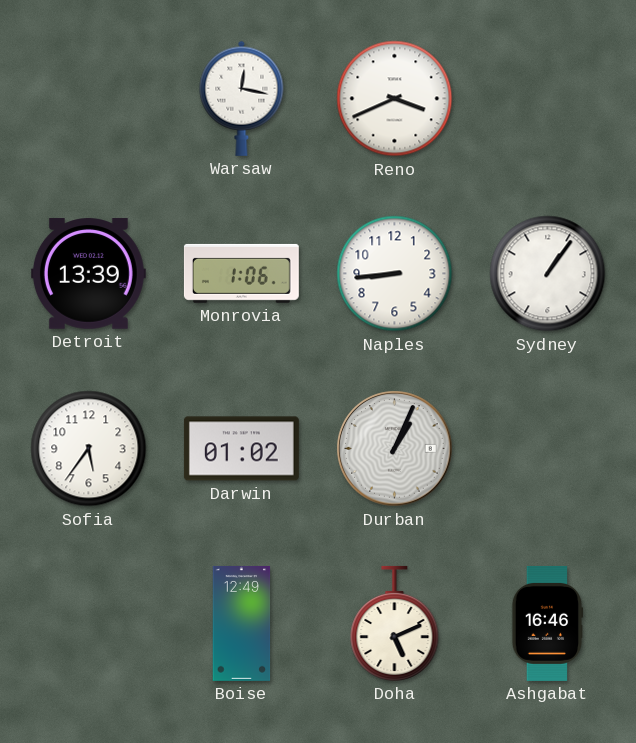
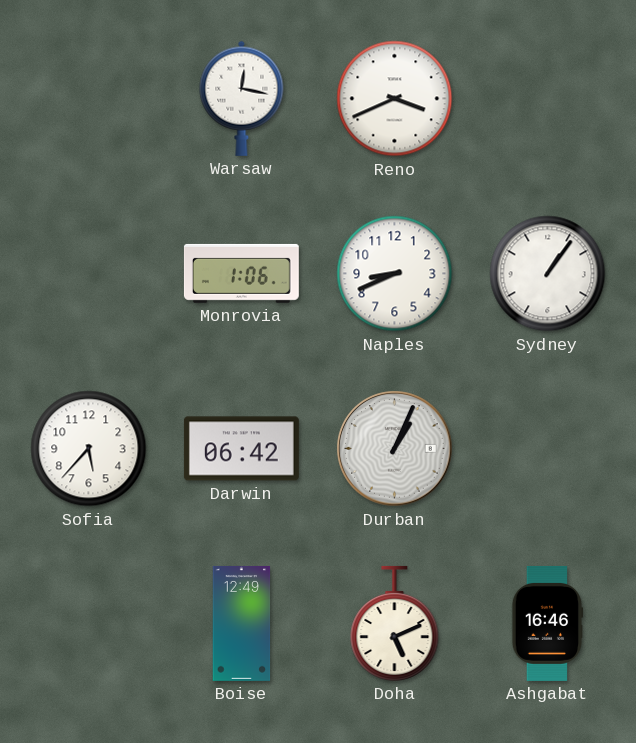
Detroit: 13:39 -> none (88, 274)
Naples: 8:44 -> 8:41 (395, 274)
Sofia: 5:36 -> 5:37 (89, 449)
Darwin: 01:02 -> 06:42 (241, 449)
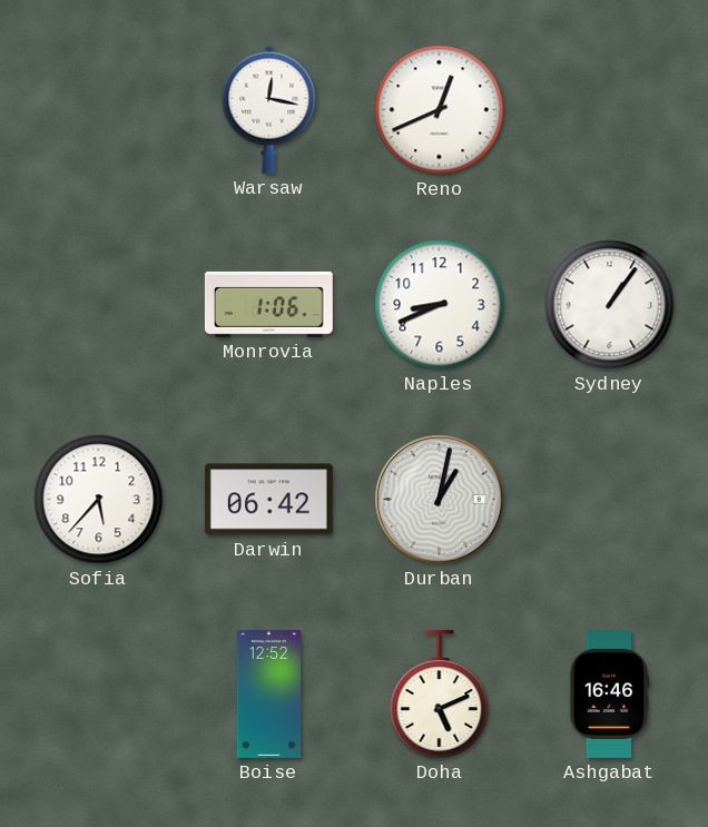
Reno: 3:41 -> 12:41 (440, 110)
Durban: 1:04 -> 1:02 (440, 500)
Boise: 12:49 -> 12:52 (269, 693)
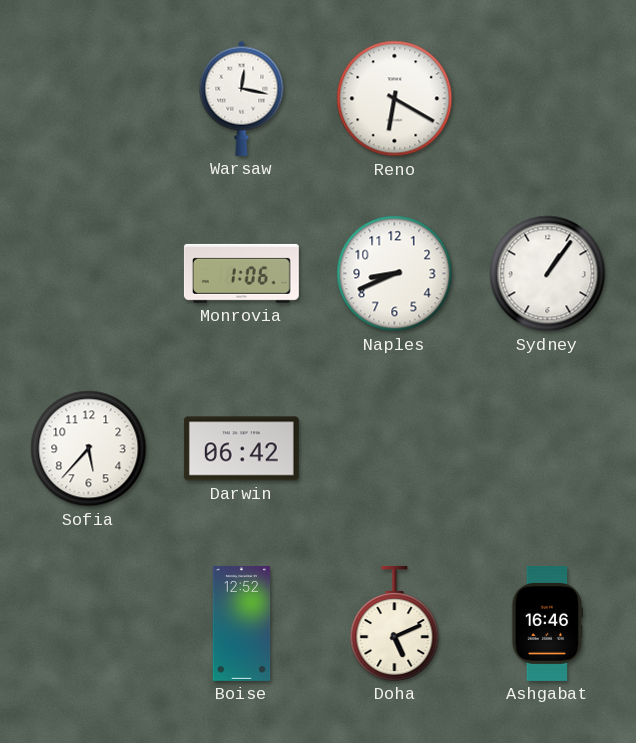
Reno: 12:41 -> 6:20 (395, 99)
Durban: 1:02 -> none (440, 500)
